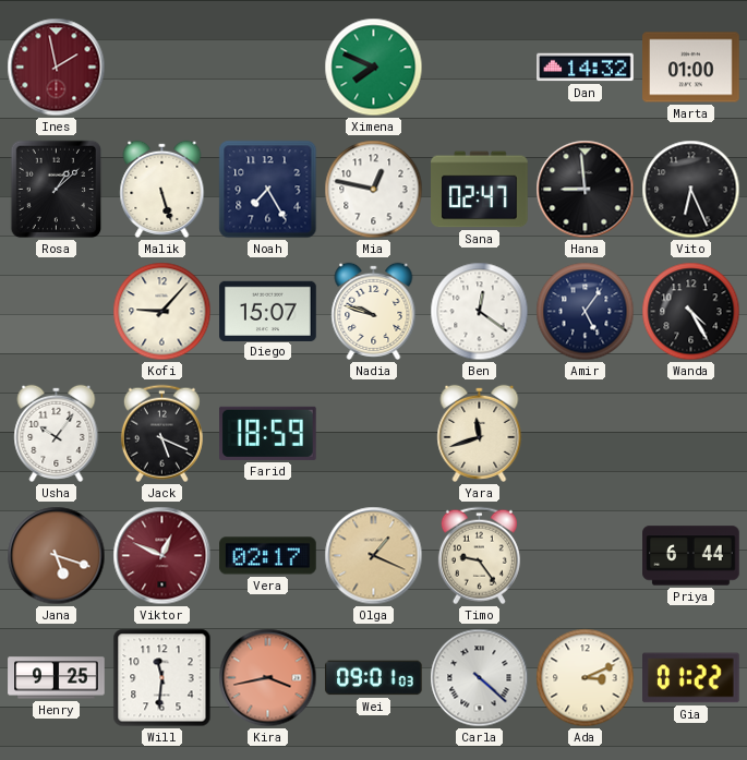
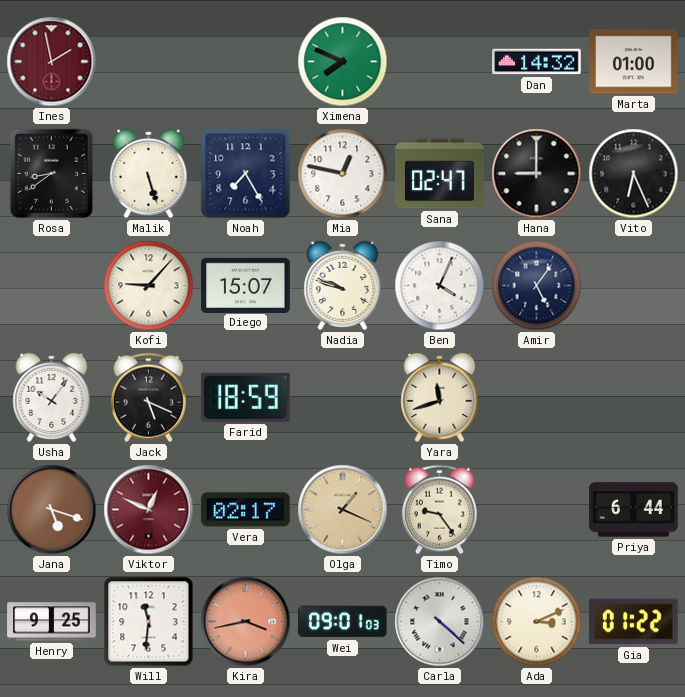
Rosa: 1:08 -> 8:39 (52, 174)
Hana: 8:59 -> 9:00 (537, 174)
Ben: 12:21 -> 4:04 (440, 286)
Wanda: 4:25 -> none (691, 312)
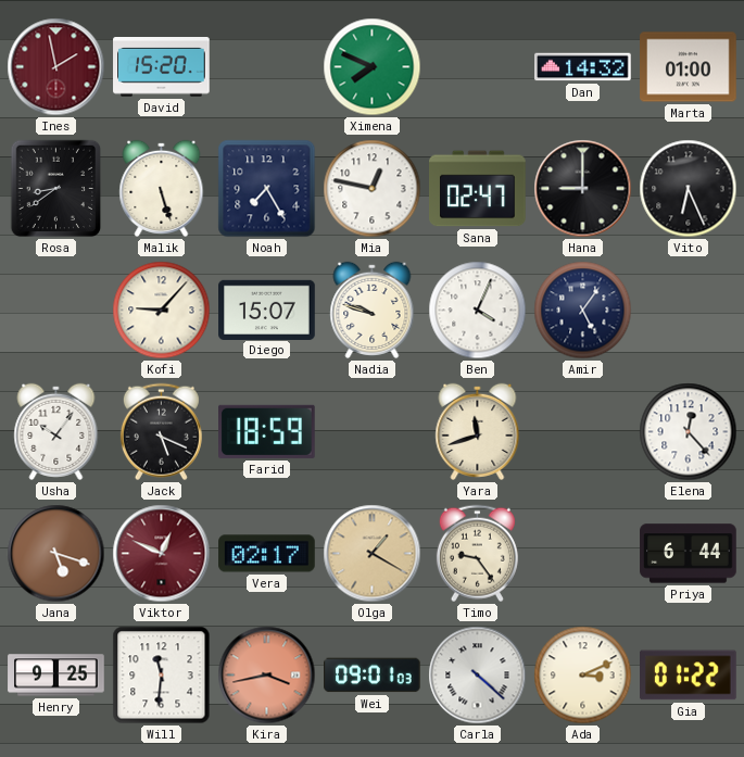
David: none -> 15:20 (162, 67)
Elena: none -> 12:23 (689, 432)
Olga: 1:19 -> 1:20 (373, 554)
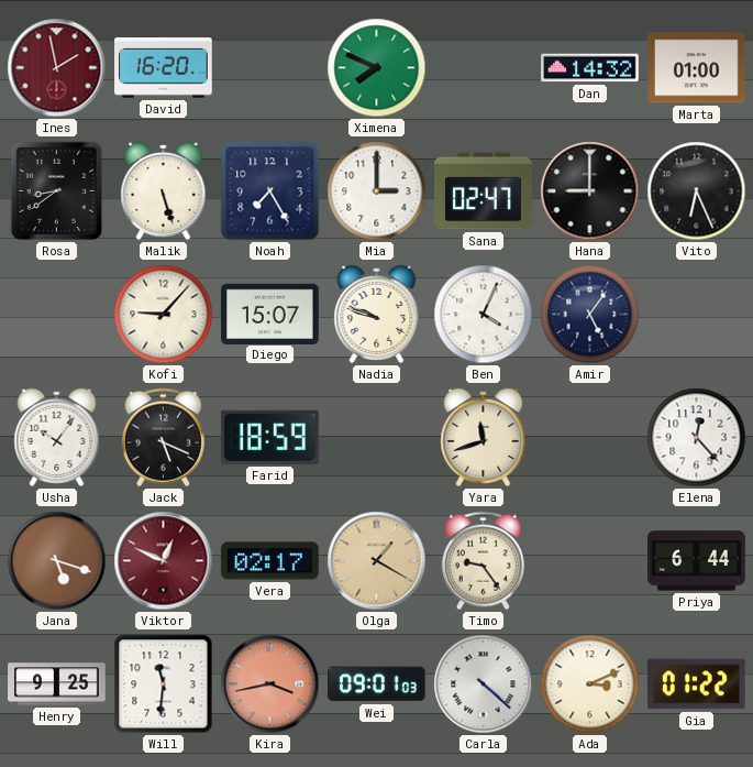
David: 15:20 -> 16:20 (164, 68)
Mia: 12:47 -> 3:00 (377, 191)
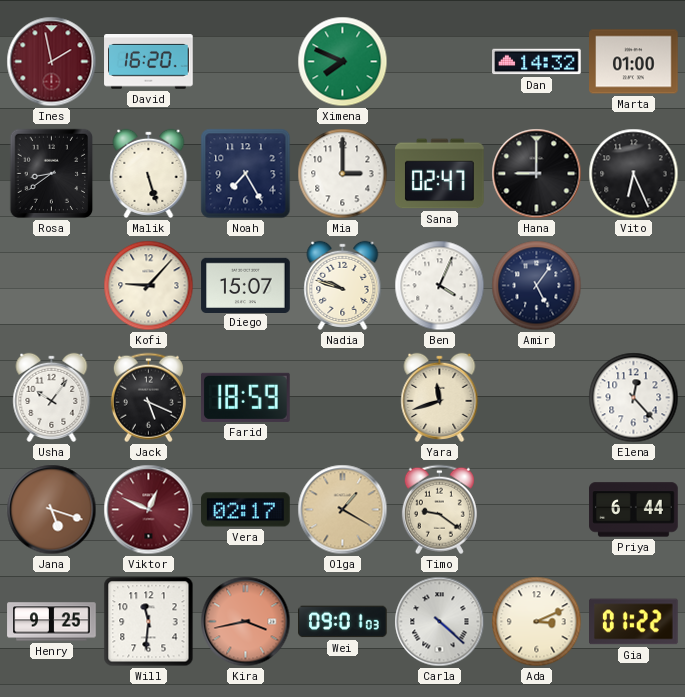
Timo: 9:24 -> 9:21 (439, 510)
